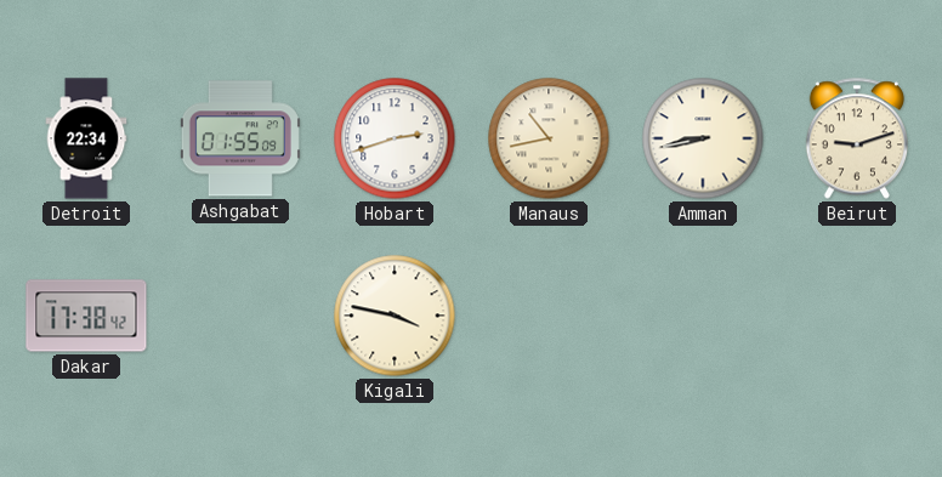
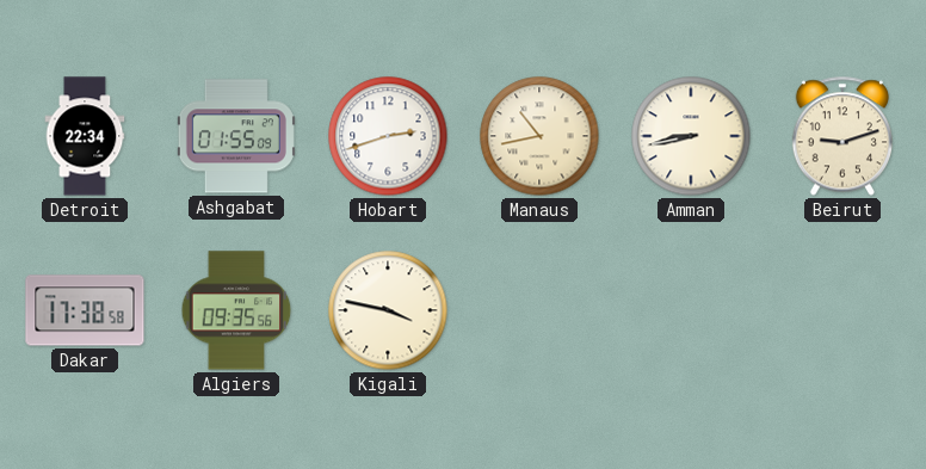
Dakar: 17:38:42 -> 17:38:58 (85, 310)
Algiers: none -> 09:35 (236, 310)
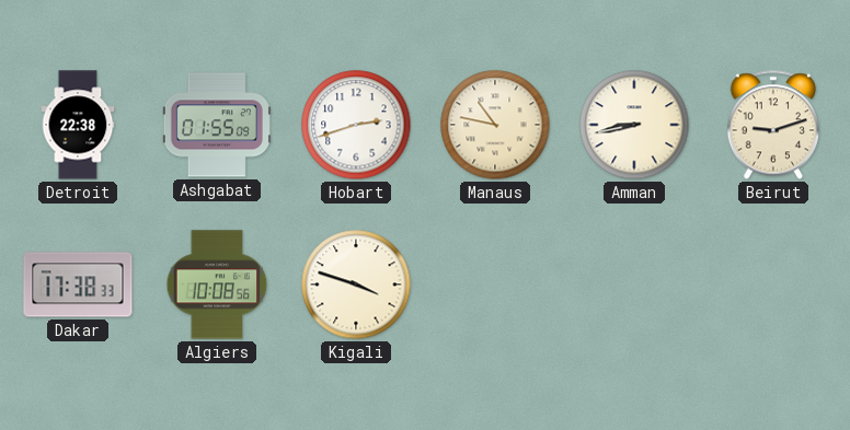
Detroit: 22:34 -> 22:38 (78, 125)
Manaus: 10:43 -> 10:47 (495, 125)
Dakar: 17:38:58 -> 17:38:33 (78, 284)
Algiers: 09:35 -> 10:08 (217, 284)
Kigali: 3:47 -> 3:48 (356, 284)
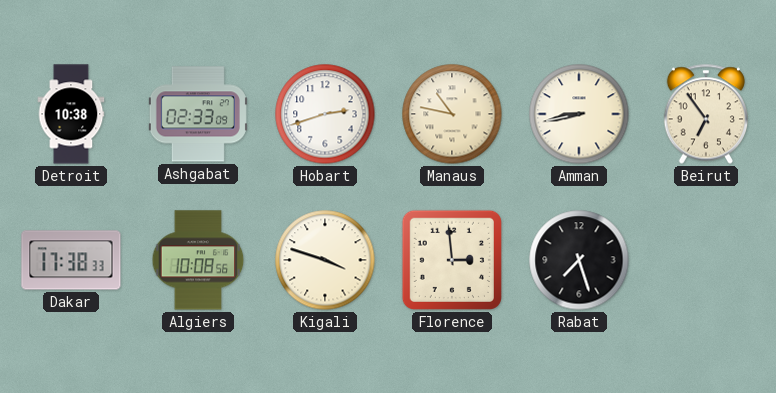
Detroit: 22:38 -> 10:38 (71, 114)
Ashgabat: 01:55 -> 02:33 (198, 114)
Beirut: 9:12 -> 6:54 (705, 114)
Florence: none -> 2:59 (452, 260)
Rabat: none -> 7:27 (579, 260)
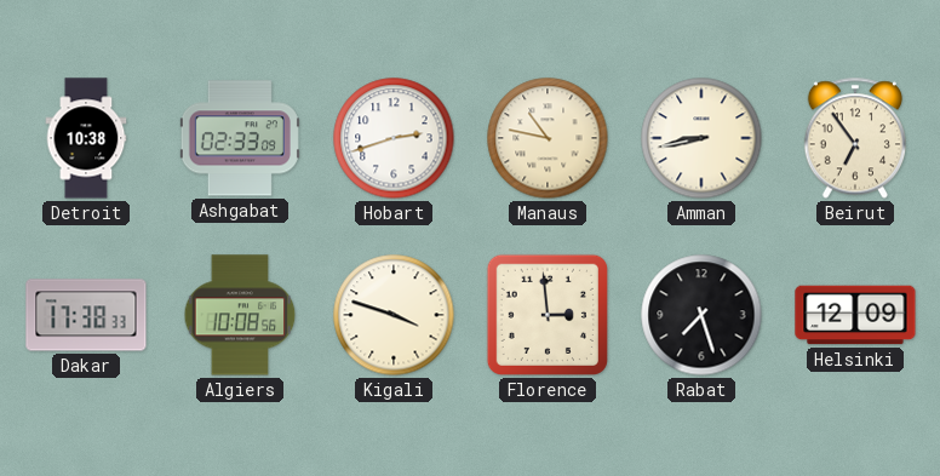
Helsinki: none -> 12:09 (855, 315)
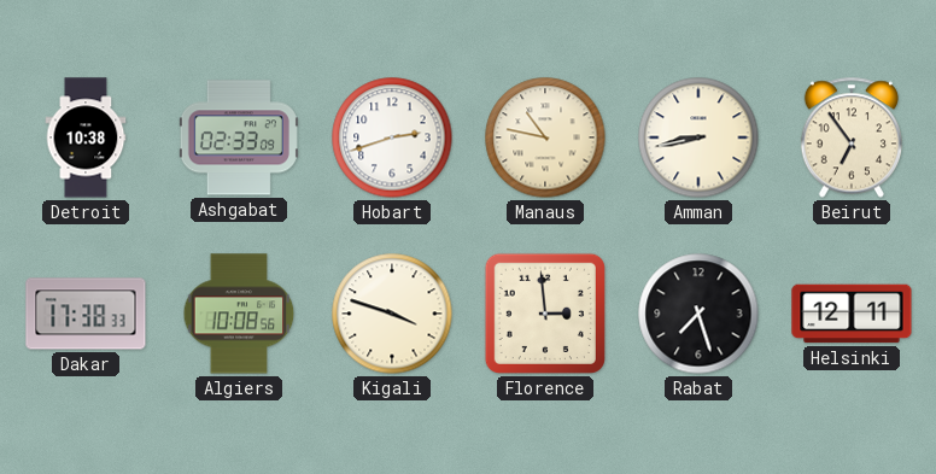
Helsinki: 12:09 -> 12:11 (852, 314)
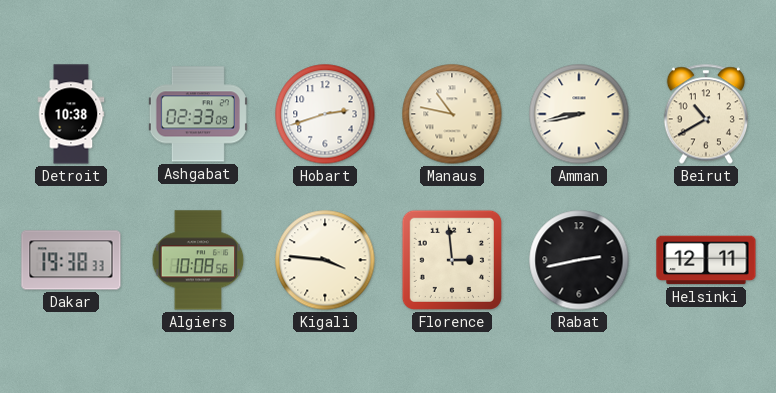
Beirut: 6:54 -> 10:40 (705, 114)
Dakar: 17:38 -> 19:38 (71, 260)
Kigali: 3:48 -> 3:46 (325, 260)
Rabat: 7:27 -> 2:43 (579, 260)
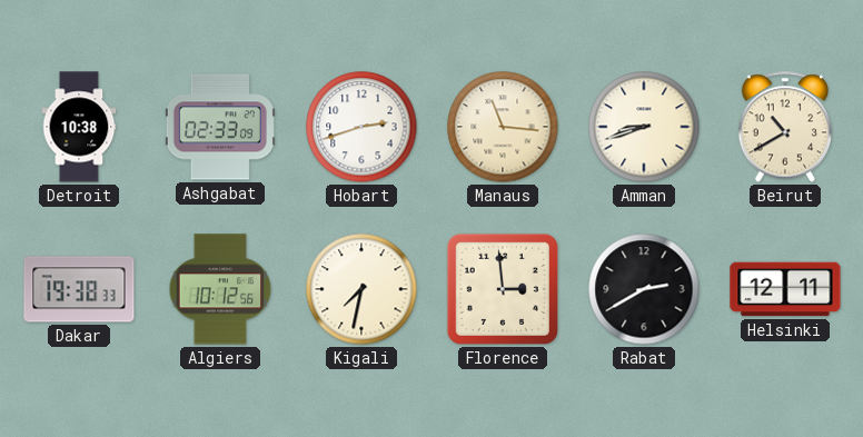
Manaus: 10:47 -> 11:16 (503, 127)
Amman: 8:43 -> 8:42 (644, 127)
Algiers: 10:08 -> 10:12 (220, 289)
Kigali: 3:46 -> 7:32 (361, 289)
Rabat: 2:43 -> 2:40 (644, 289)
